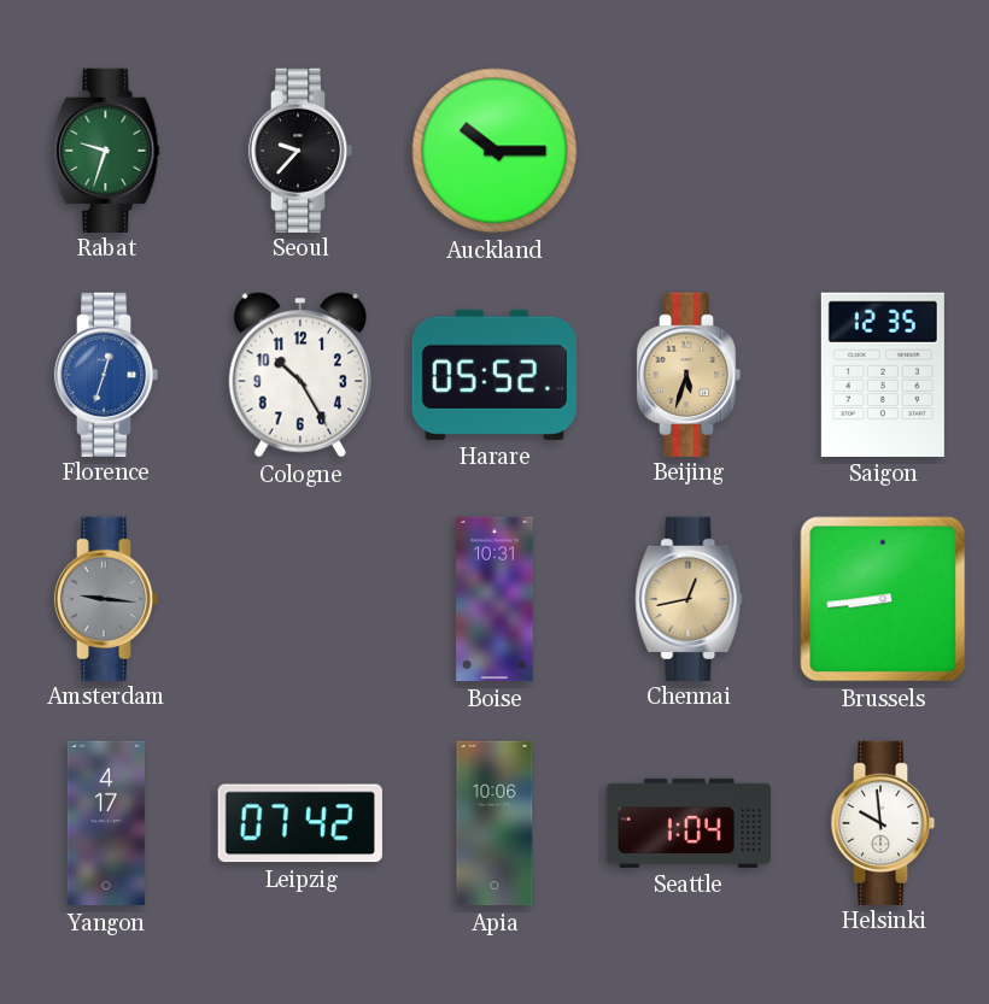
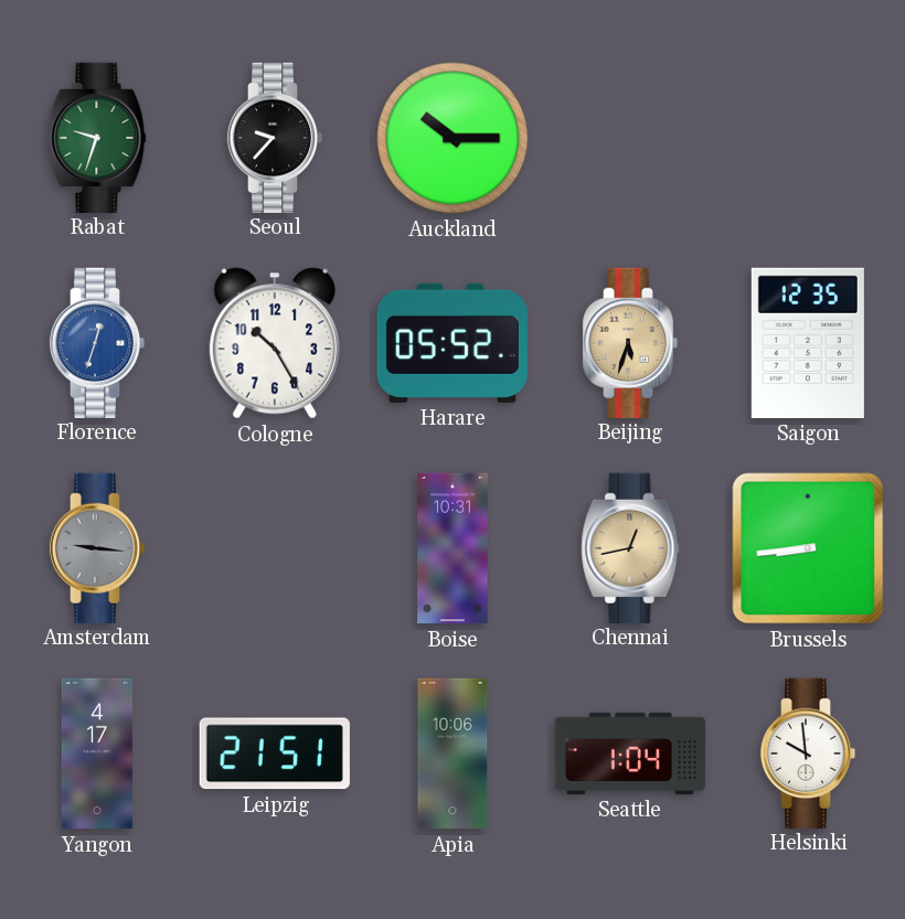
Leipzig: 07:42 -> 21:51 (275, 754)
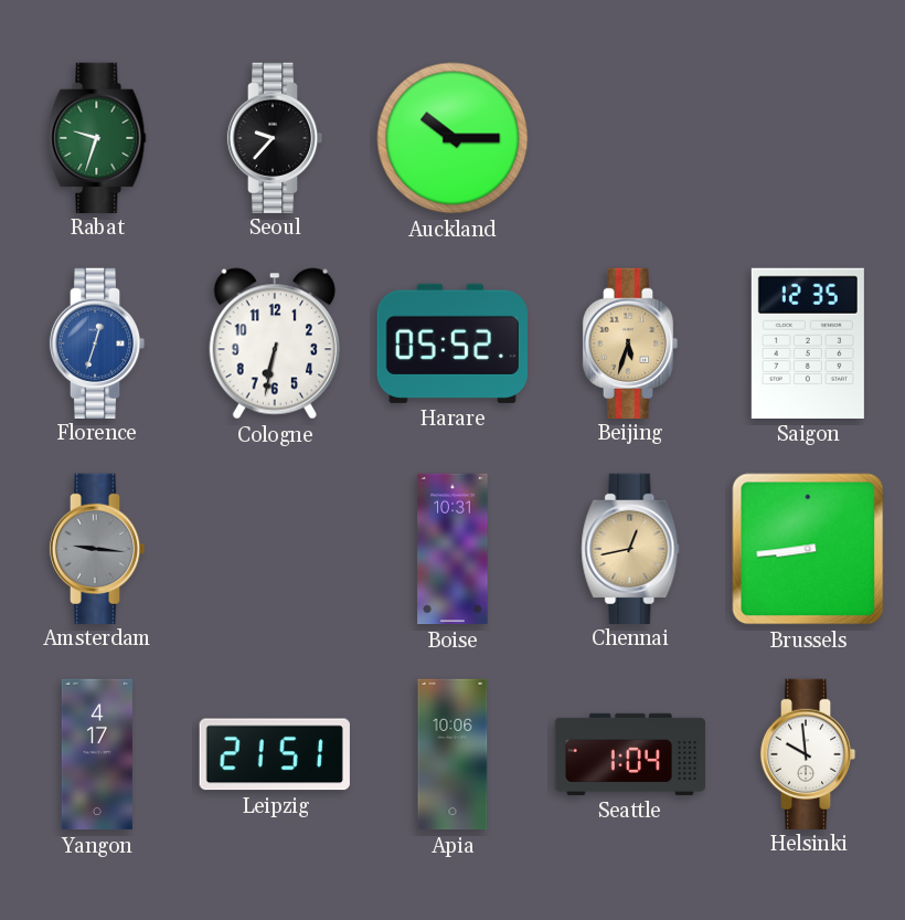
Cologne: 10:25 -> 6:32 (275, 343)
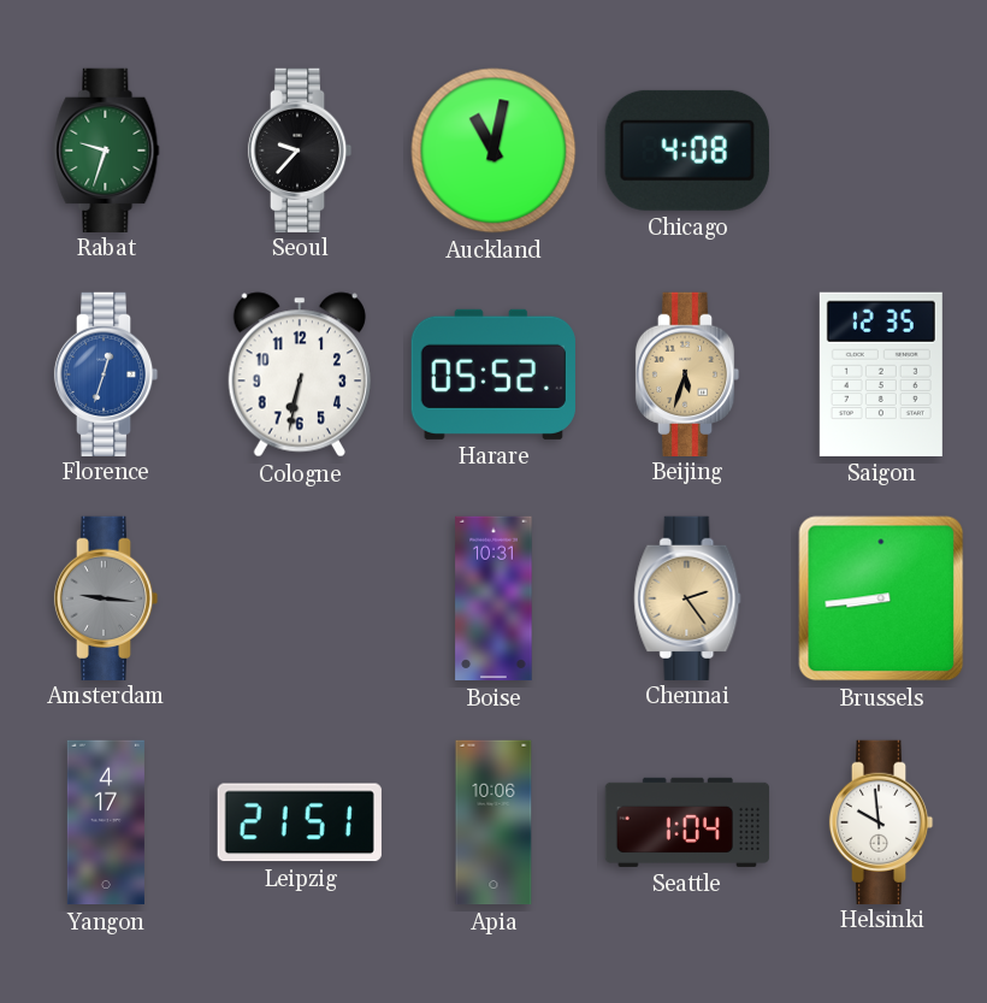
Auckland: 10:15 -> 11:02 (493, 151)
Chicago: none -> 4:08 (687, 151)
Chennai: 12:43 -> 2:24 (687, 597)
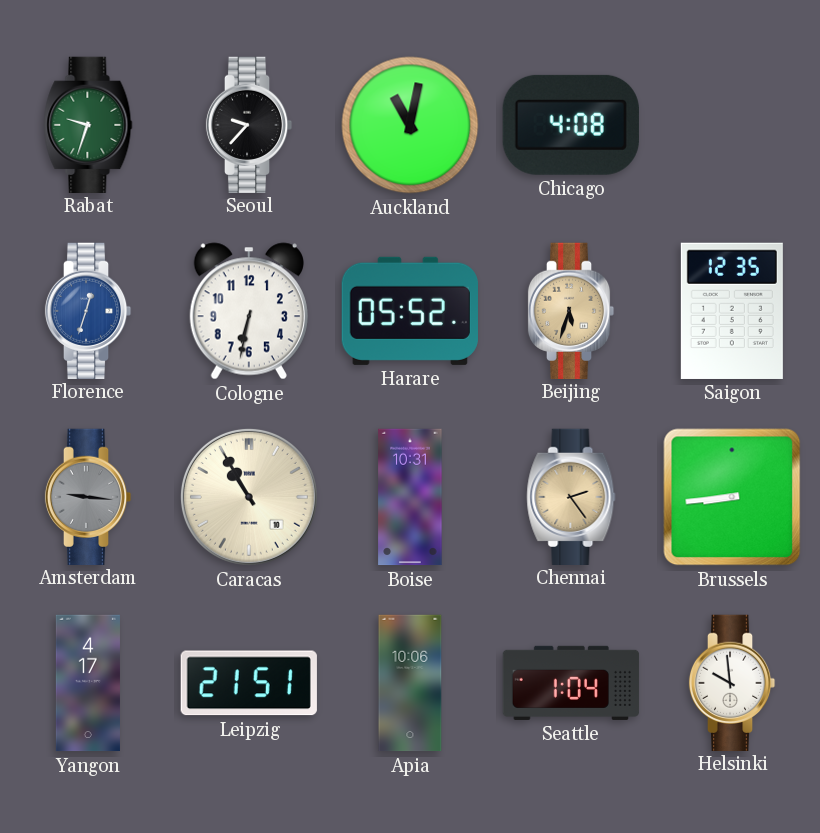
Caracas: none -> 10:55 (249, 497)
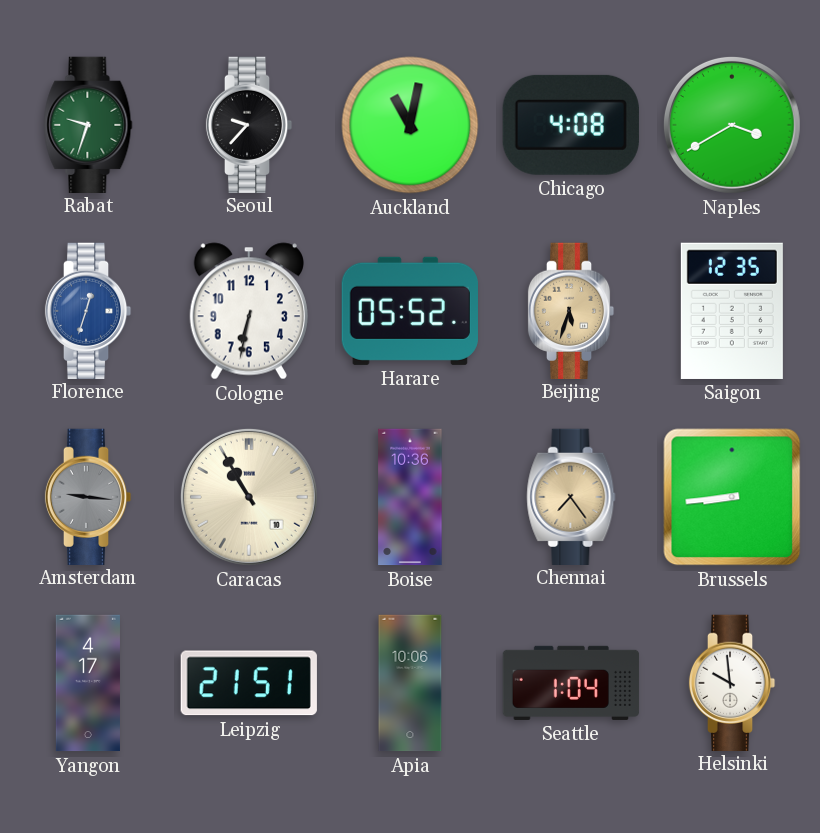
Naples: none -> 3:40 (732, 125)
Boise: 10:31 -> 10:36 (410, 497)
Chennai: 2:24 -> 7:24 (571, 496)
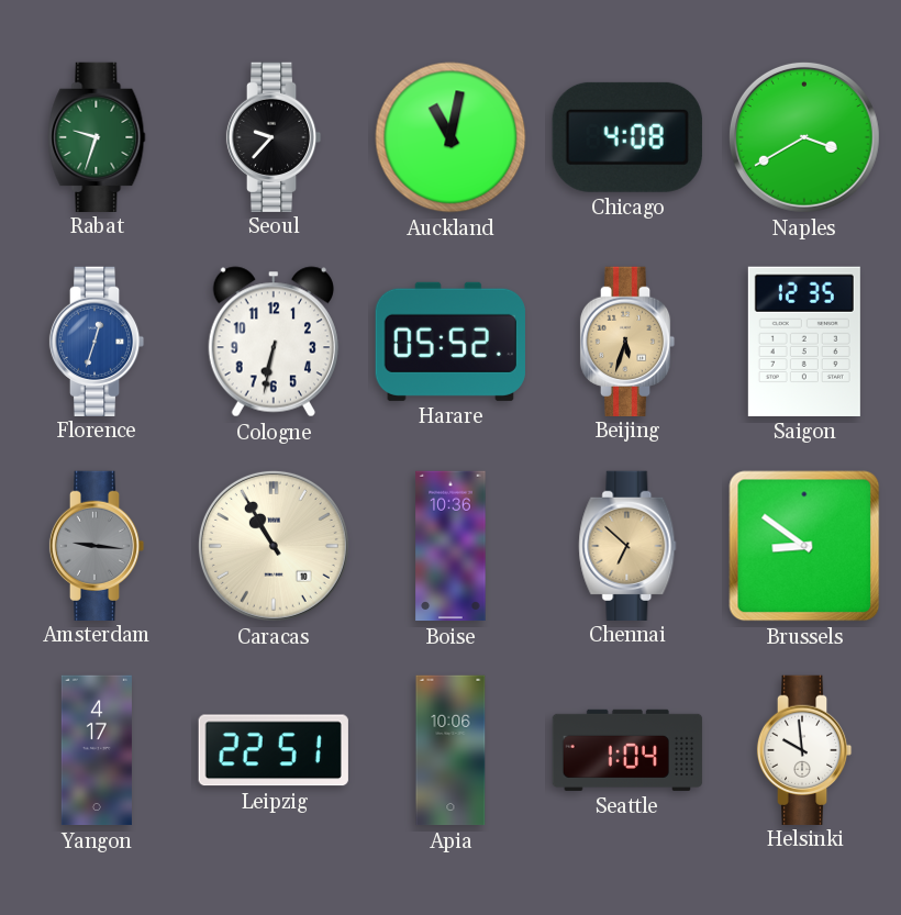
Chennai: 7:24 -> 6:52 (627, 545)
Brussels: 8:44 -> 8:51 (804, 546)
Leipzig: 21:51 -> 22:51 (274, 750)
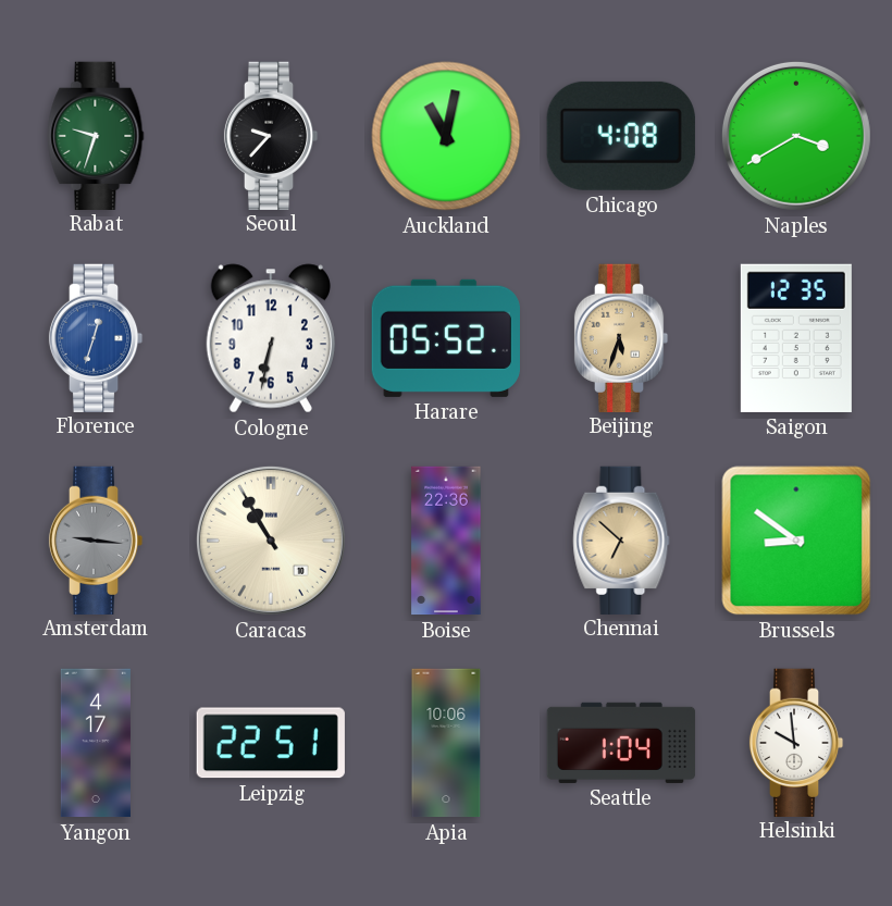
Boise: 10:36 -> 22:36 (446, 541)
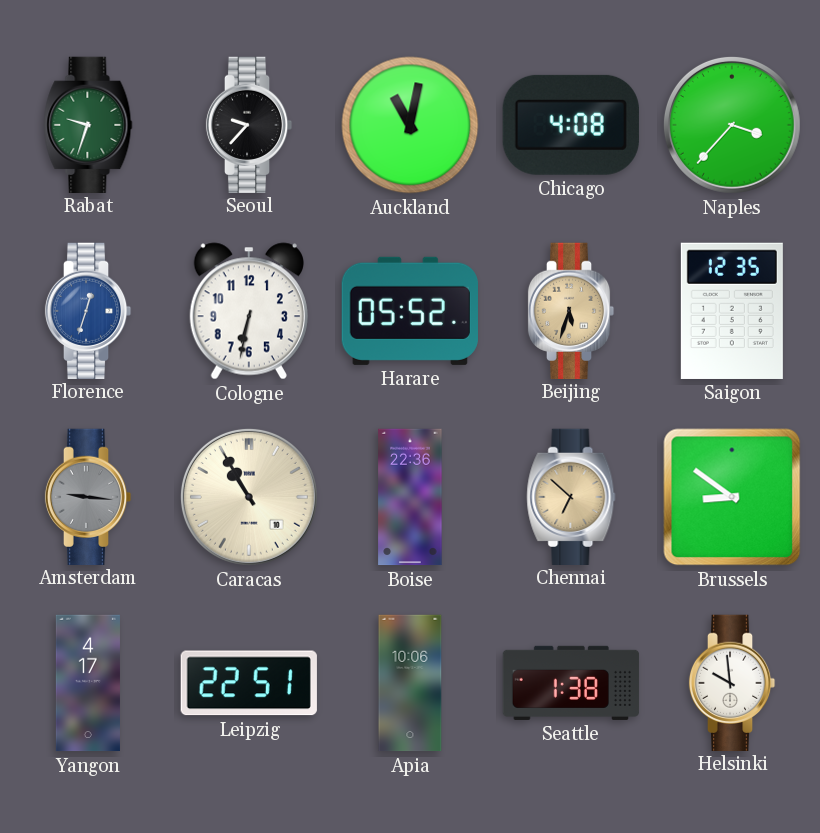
Naples: 3:40 -> 3:37 (732, 125)
Seattle: 1:04 -> 1:38 (571, 683)
